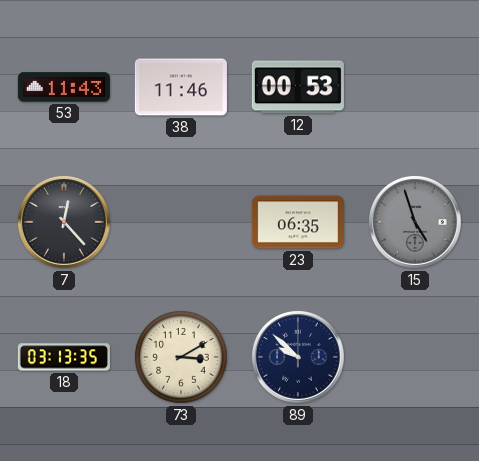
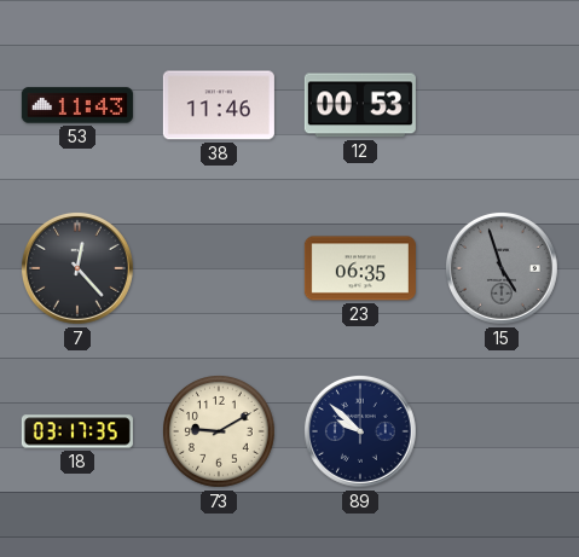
18: 03:13 -> 03:17 (77, 431)
73: 3:10 -> 9:10 (220, 433)
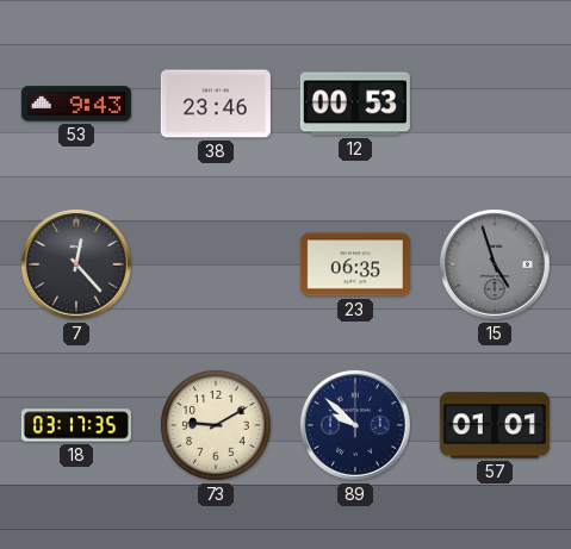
53: 11:43 -> 9:43 (76, 104)
38: 11:46 -> 23:46 (216, 104)
57: none -> 01:01 (495, 425)
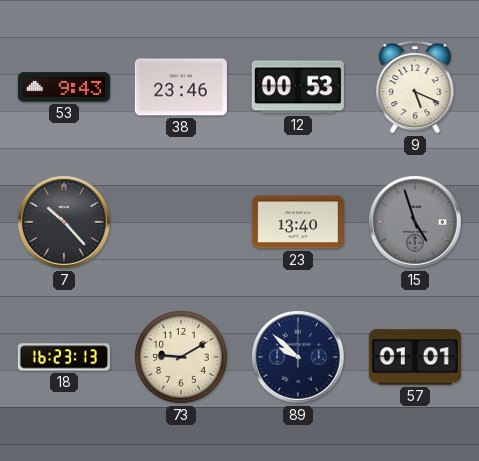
9: none -> 5:19 (415, 88)
7: 12:23 -> 10:23 (64, 222)
23: 06:35 -> 13:40 (298, 222)
18: 03:17 -> 16:23 (64, 357)
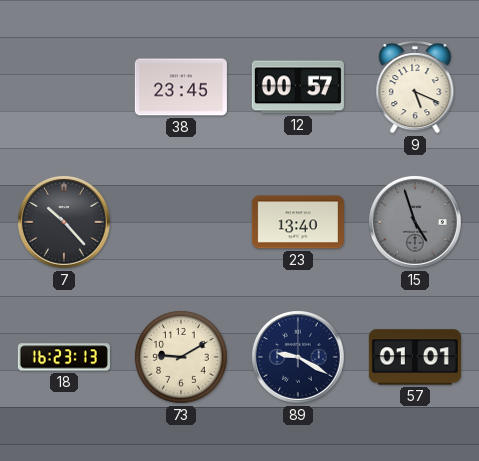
53: 9:43 -> none (64, 87)
38: 23:46 -> 23:45 (181, 87)
12: 00:53 -> 00:57 (298, 87)
89: 9:52 -> 9:20 (298, 357)
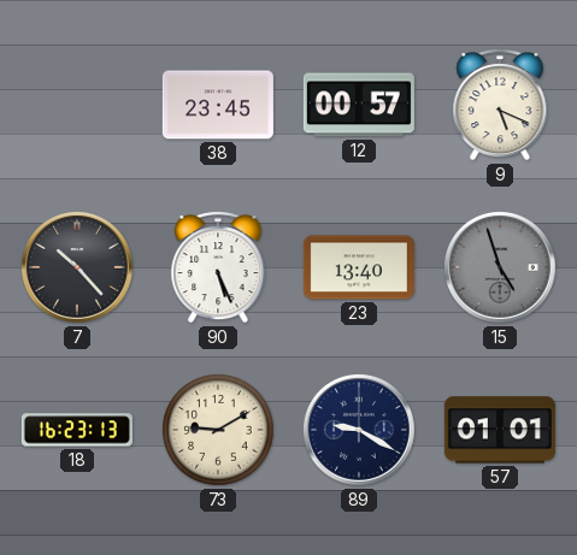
90: none -> 5:26 (218, 268)
